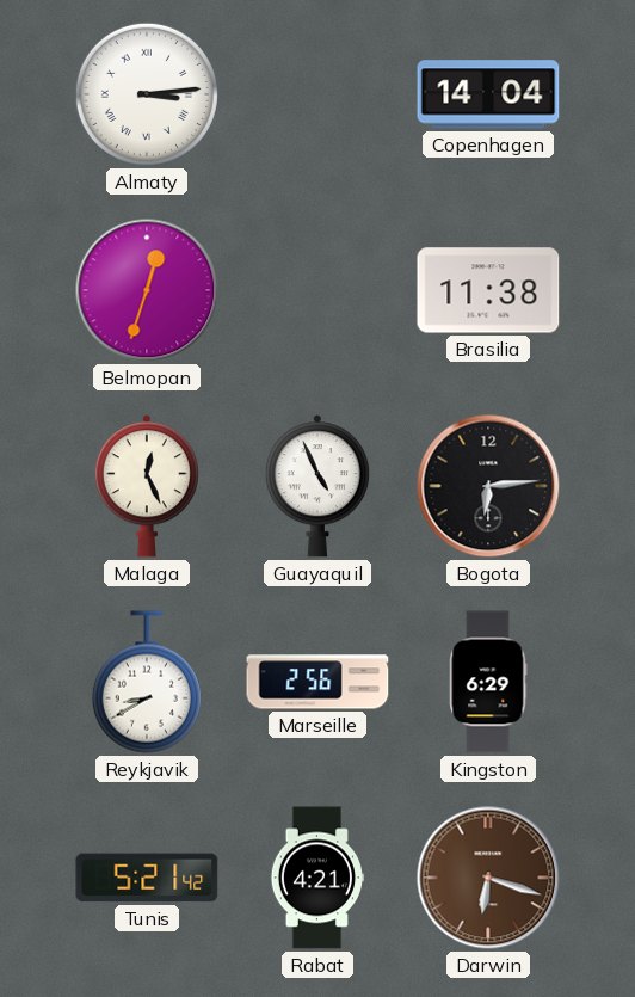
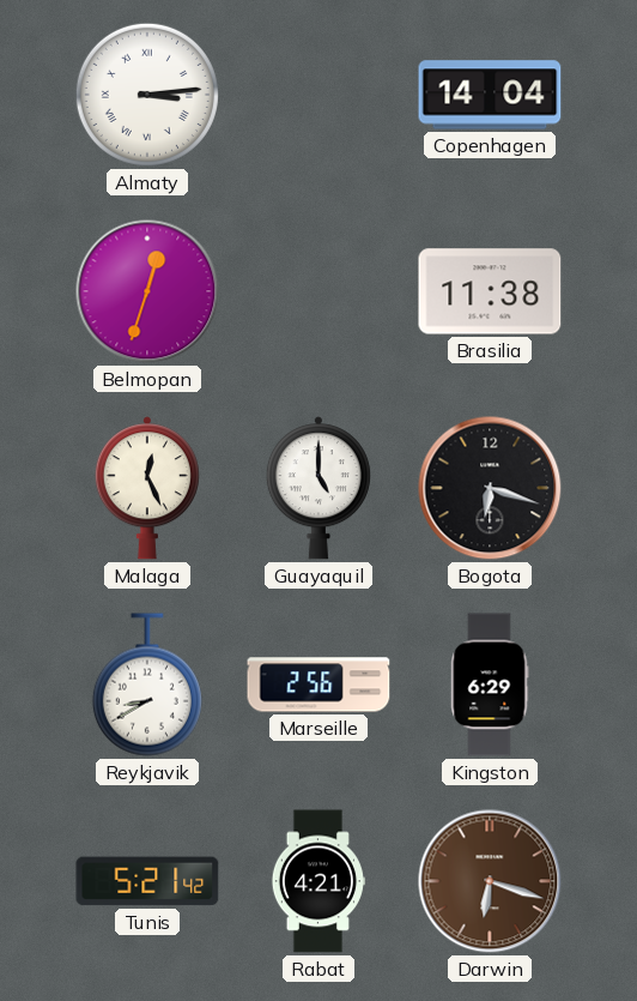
Guayaquil: 4:56 -> 5:00 (318, 488)
Bogota: 6:14 -> 6:18 (490, 488)
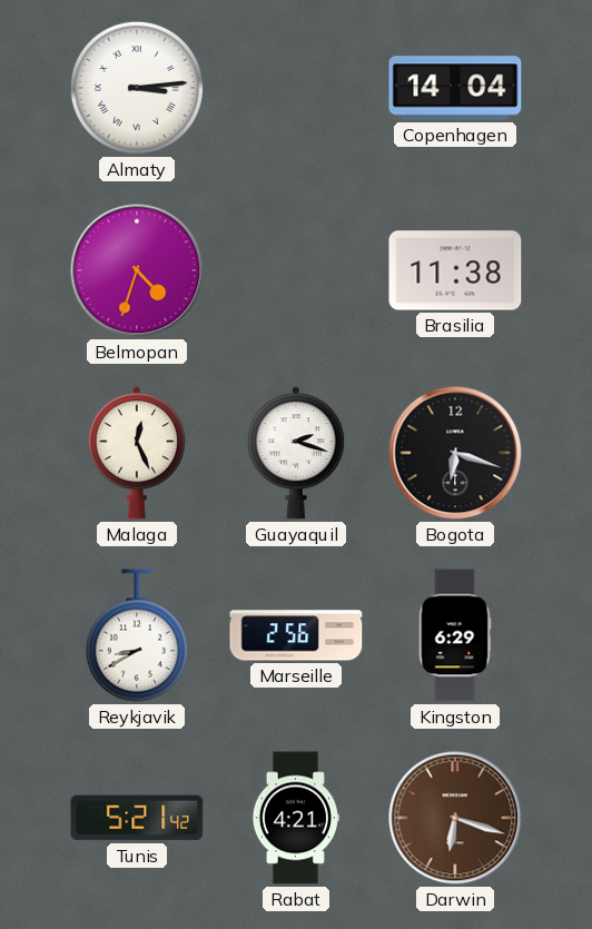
Belmopan: 12:33 -> 4:33 (137, 270)
Guayaquil: 5:00 -> 2:18 (296, 453)
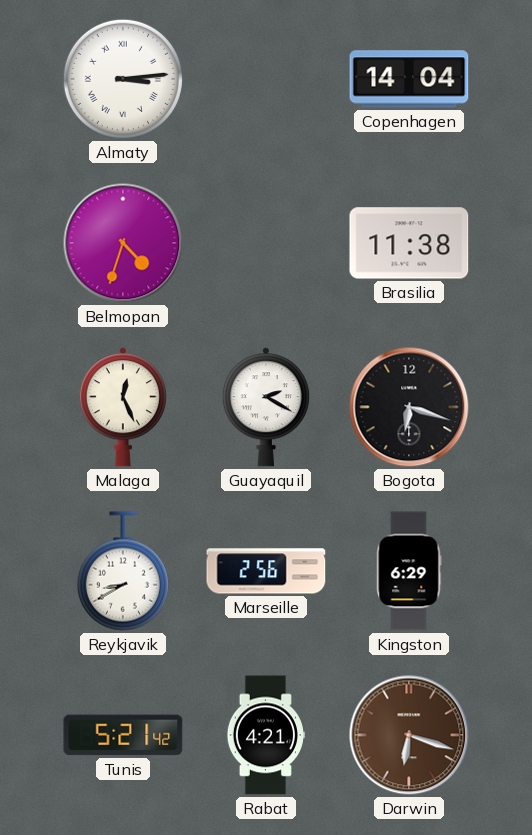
Guayaquil: 2:18 -> 2:20 (266, 407)
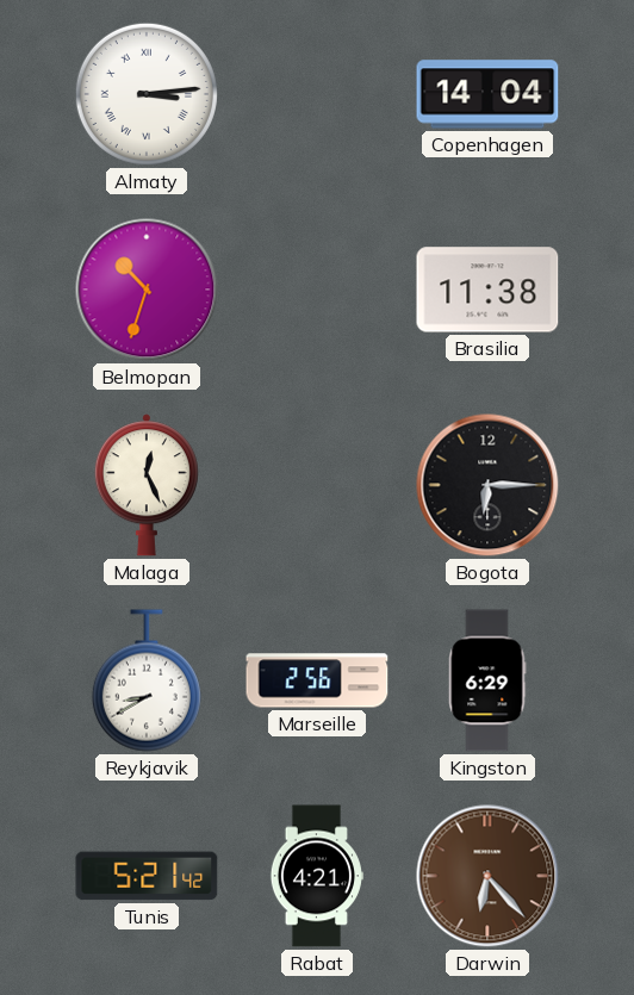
Belmopan: 4:33 -> 10:33 (147, 290)
Guayaquil: 2:20 -> none (266, 407)
Bogota: 6:18 -> 6:15 (487, 485)
Darwin: 6:18 -> 6:23 (487, 876)
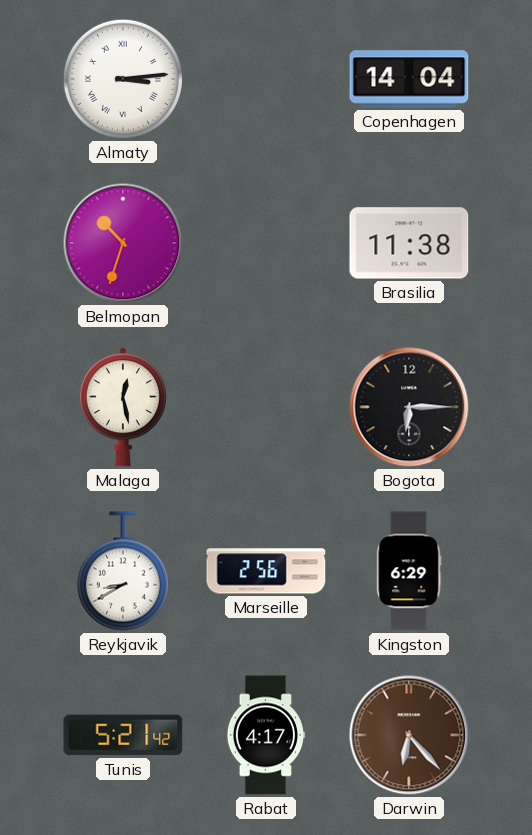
Malaga: 12:26 -> 12:28 (123, 407)
Rabat: 4:21 -> 4:17 (266, 735)
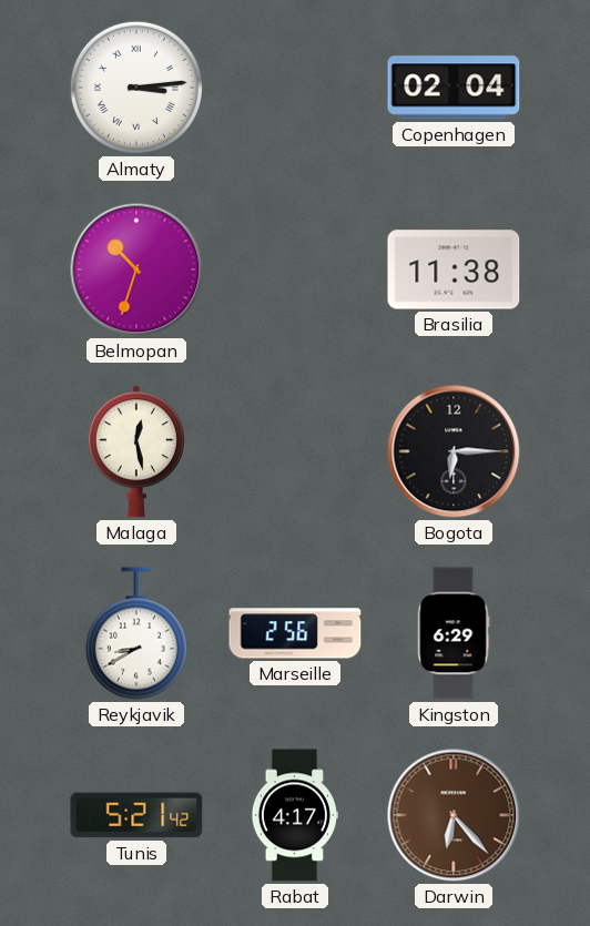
Copenhagen: 14:04 -> 02:04 (454, 88)
